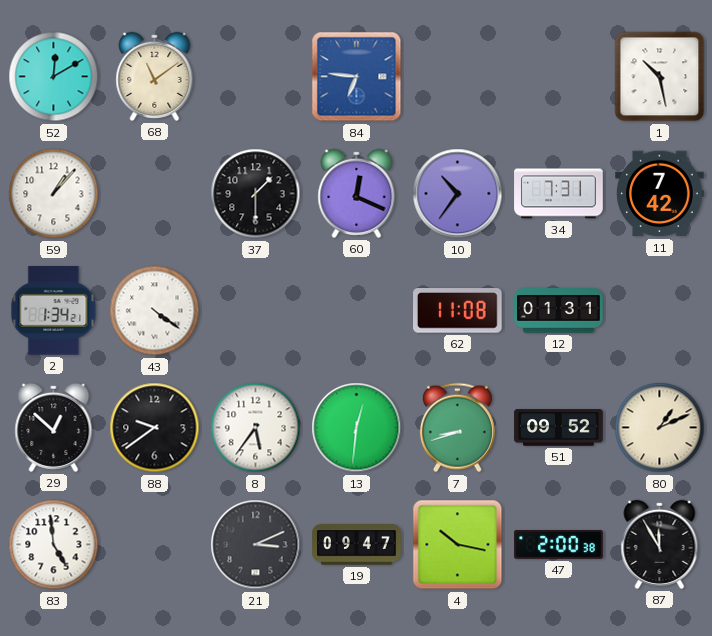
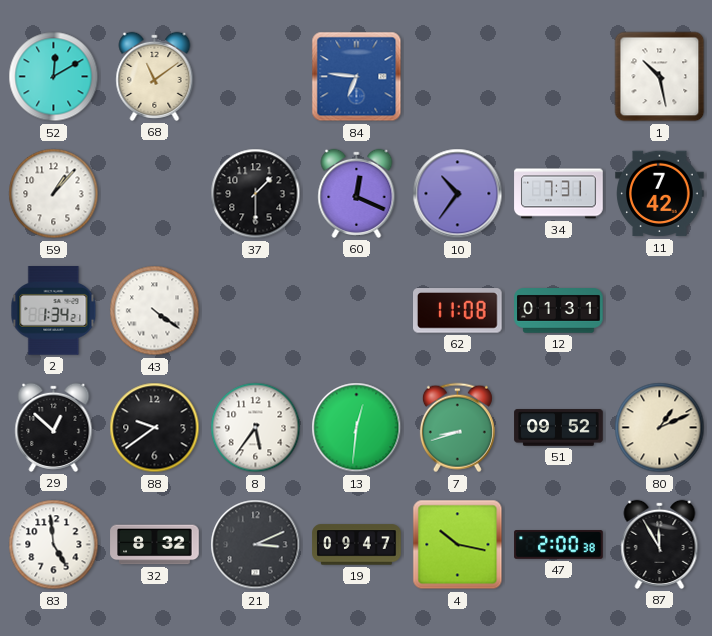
32: none -> 8:32 (155, 545)
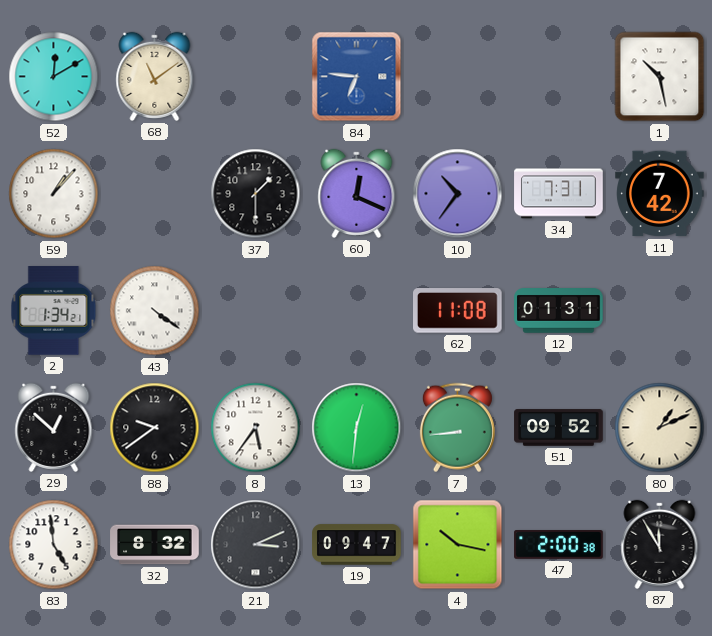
7: 8:42 -> 8:44 (457, 428)
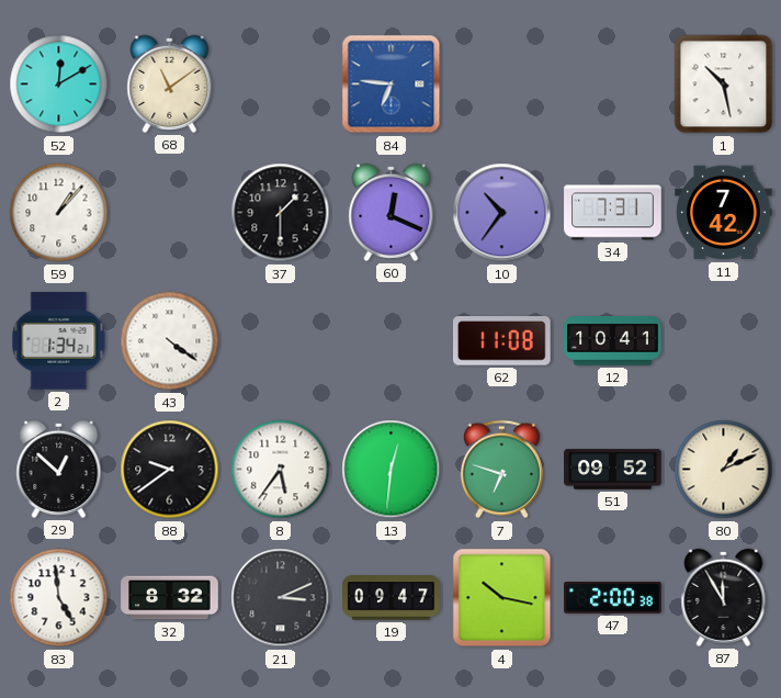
12: 01:31 -> 10:41 (613, 341)
7: 8:44 -> 6:48 (501, 470)
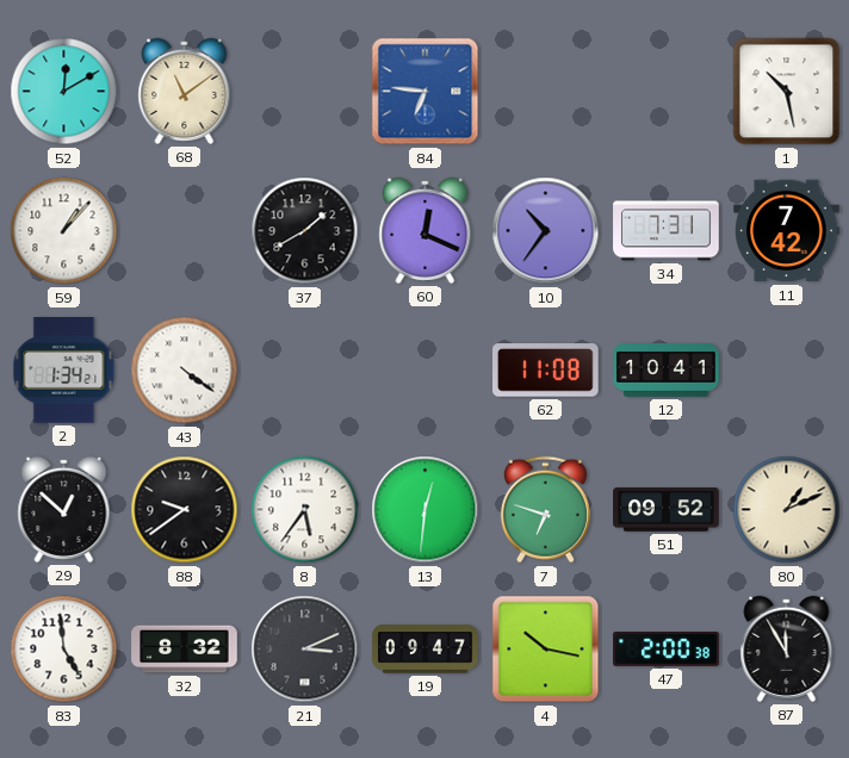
37: 1:30 -> 1:40 (305, 231)
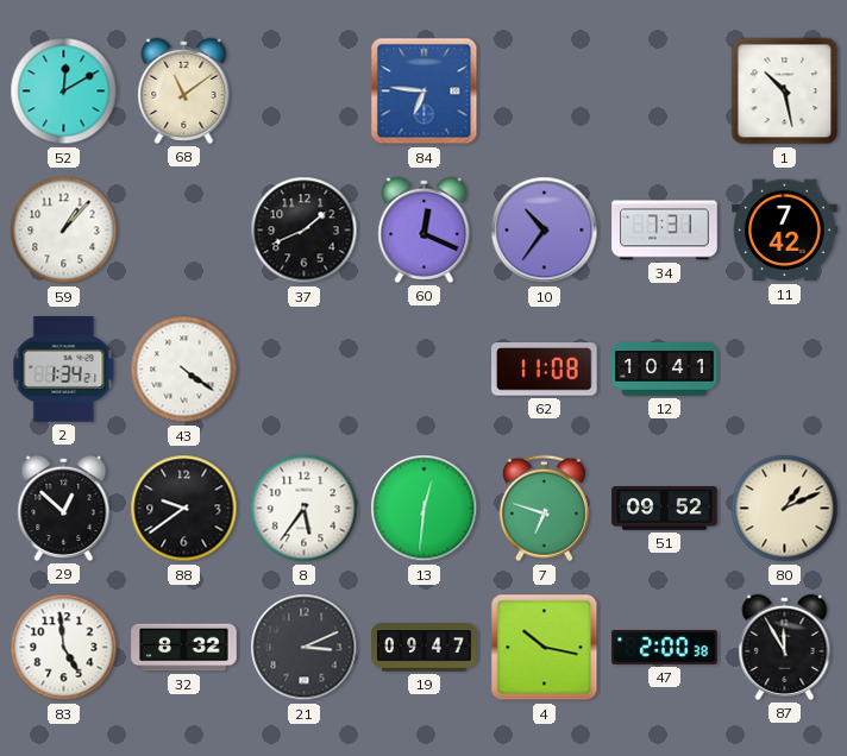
37: 1:40 -> 1:41 (305, 231)
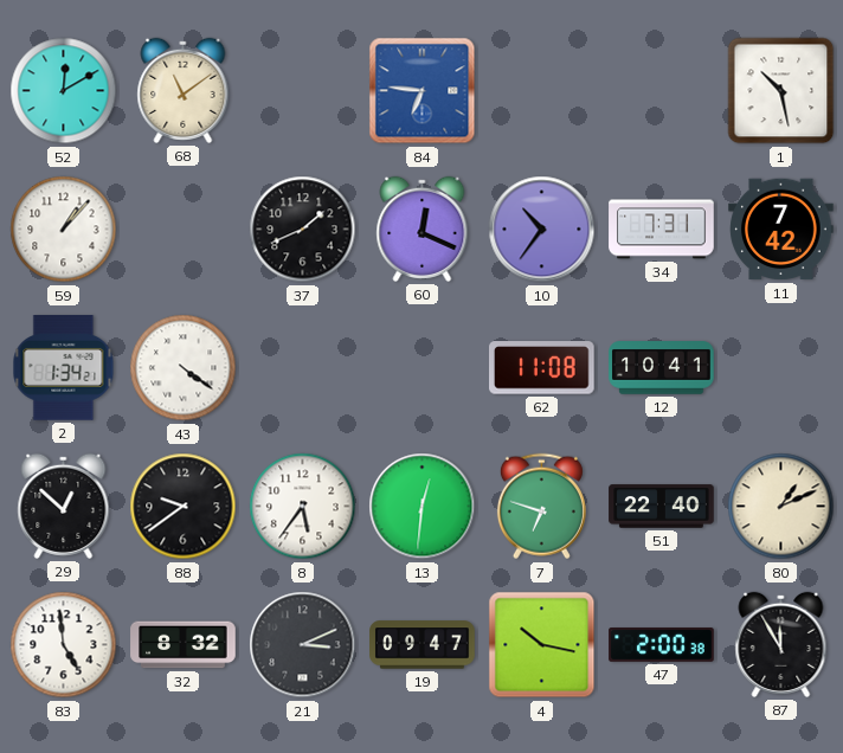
51: 09:52 -> 22:40 (662, 507)
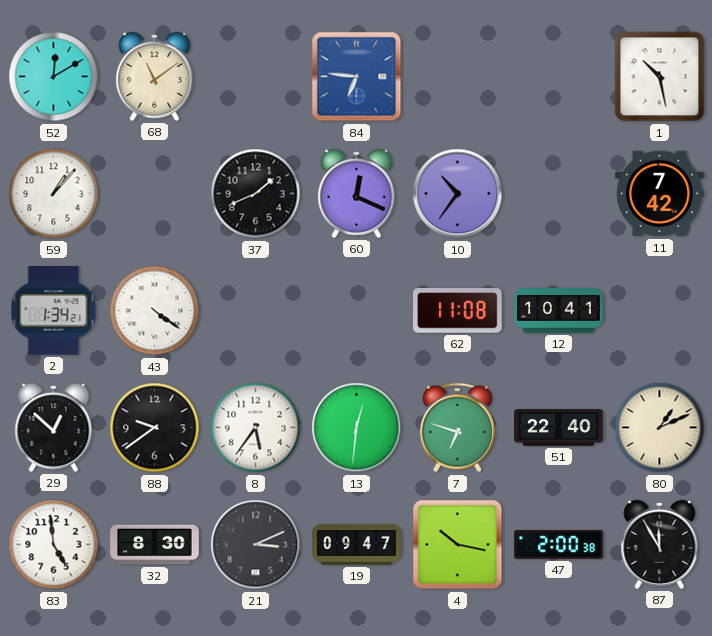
34: 7:31 -> none (662, 230)
32: 8:32 -> 8:30 (155, 545)
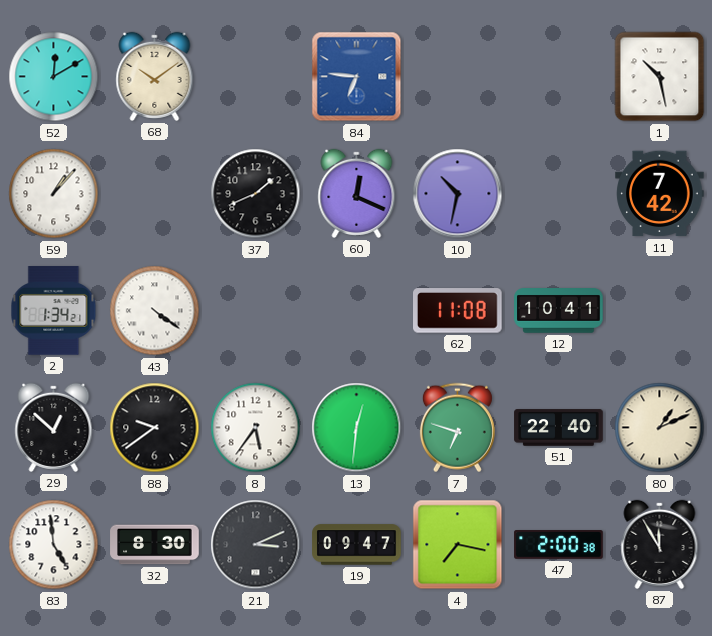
68: 11:09 -> 10:09 (155, 76)
10: 10:36 -> 10:32 (458, 194)
4: 10:17 -> 7:17 (458, 545)
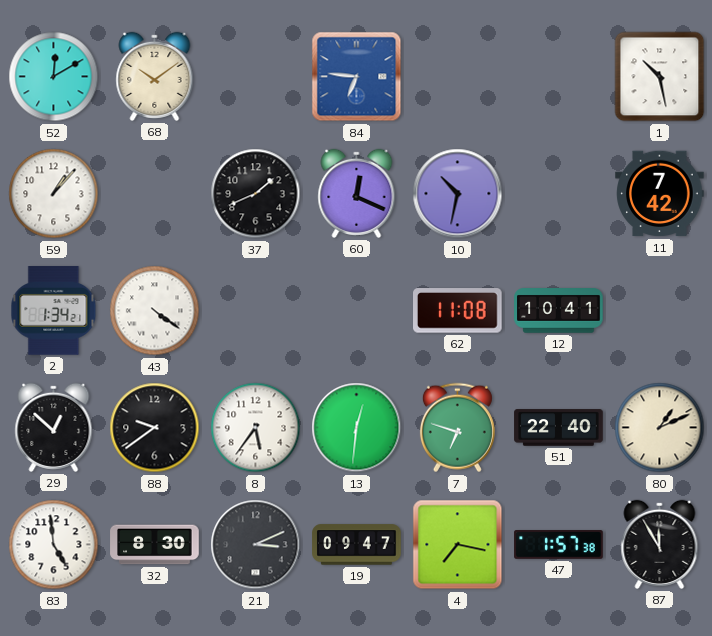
47: 2:00 -> 1:57 (559, 545)
